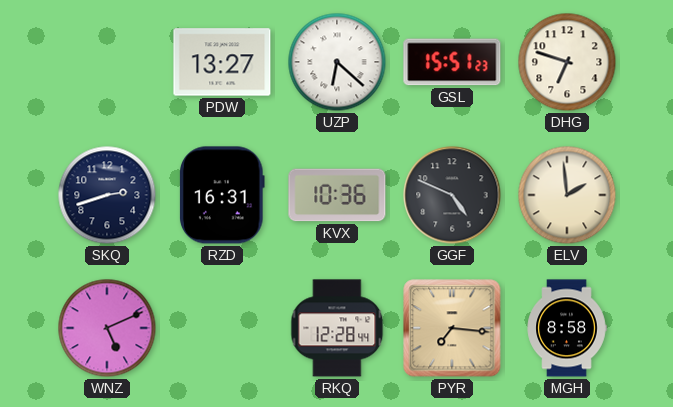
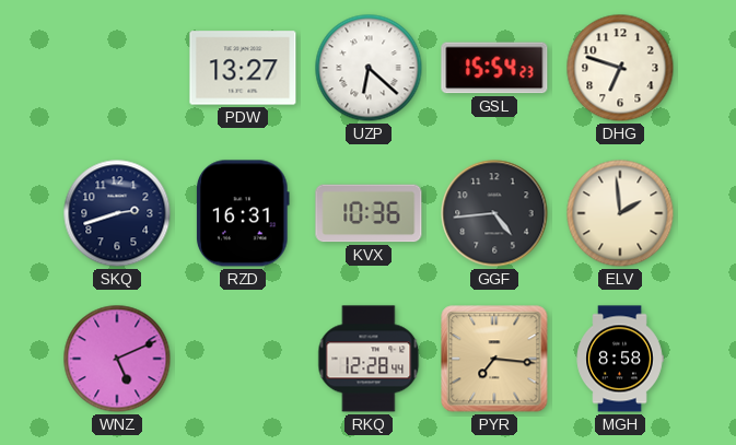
GSL: 15:51 -> 15:54 (494, 68)
GGF: 4:49 -> 4:44 (494, 213)
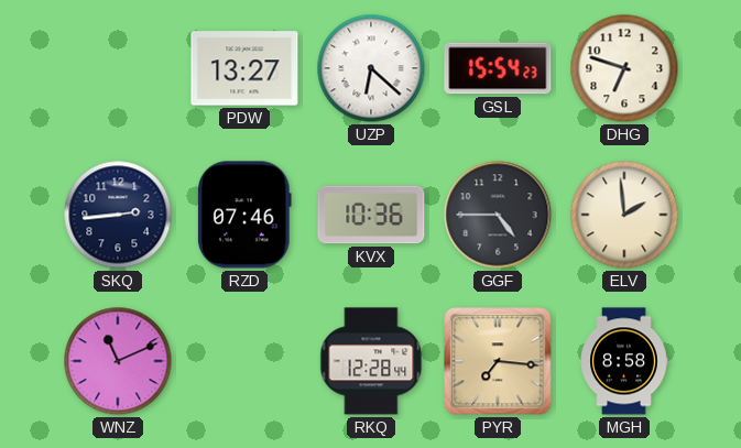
SKQ: 2:42 -> 2:44 (118, 215)
RZD: 16:31 -> 07:46 (244, 215)
GGF: 4:44 -> 4:45 (498, 215)
WNZ: 5:11 -> 11:11 (118, 361)
